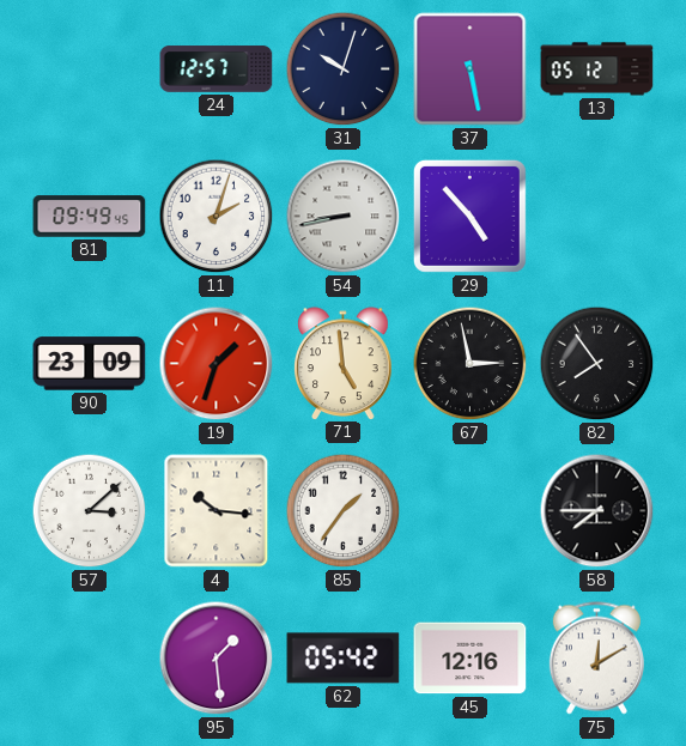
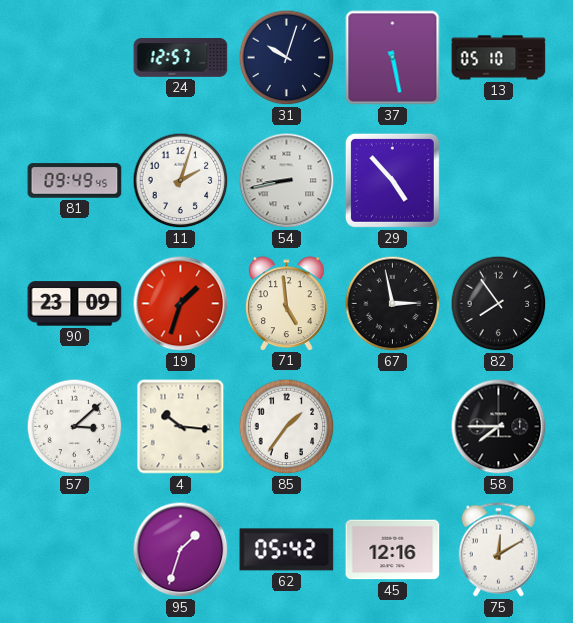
13: 05:12 -> 05:10 (499, 58)
95: 1:29 -> 1:33 (181, 550)
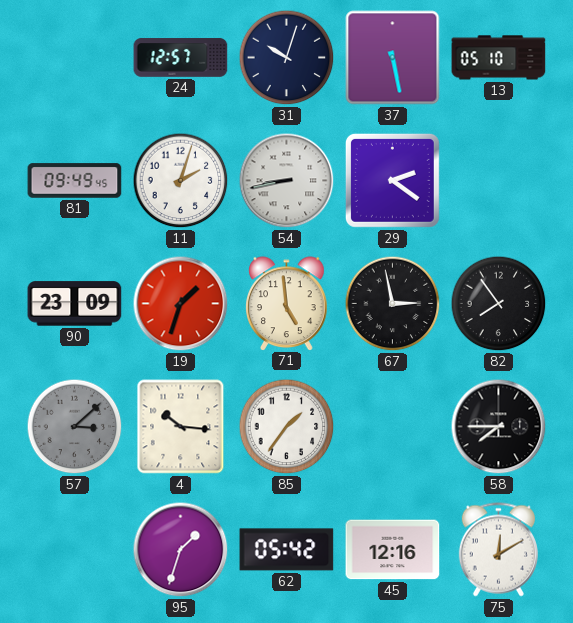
29: 4:53 -> 2:21 (392, 180)
57 dial: white -> grey (75, 427)
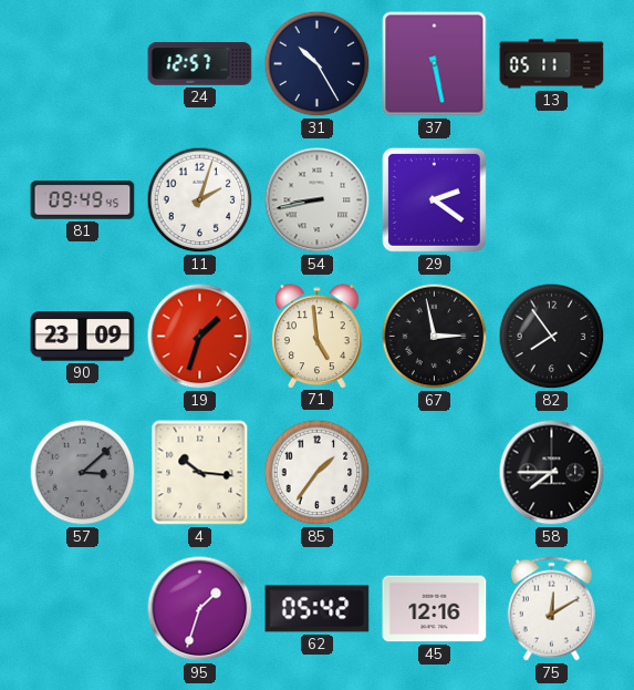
31: 10:03 -> 10:25 (318, 64)
13: 05:10 -> 05:11 (552, 64)
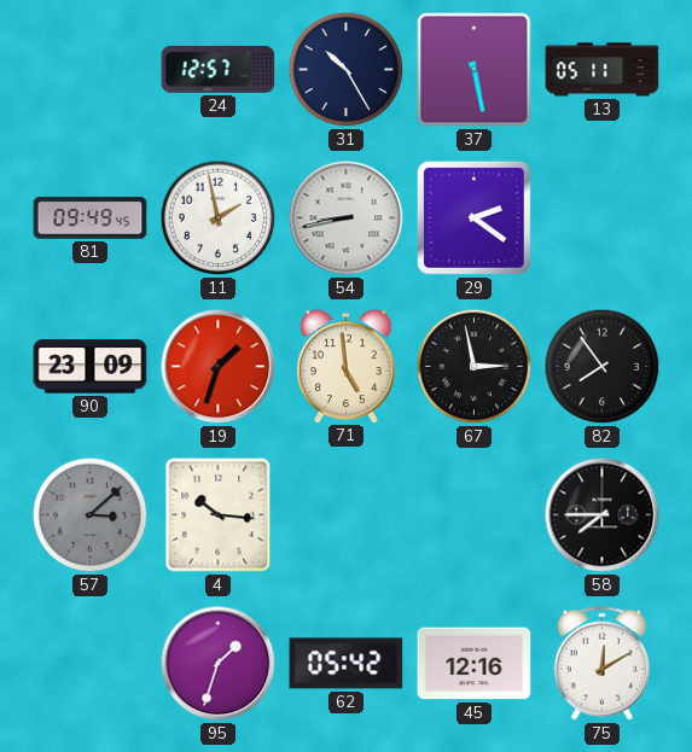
11: 2:03 -> 1:58 (219, 218)
85: 1:36 -> none (318, 473)
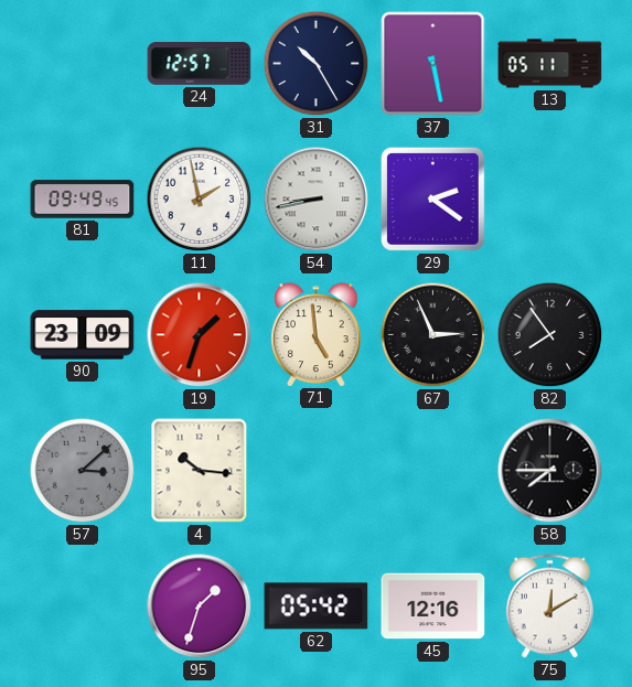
67: 2:58 -> 2:56 (433, 335)
